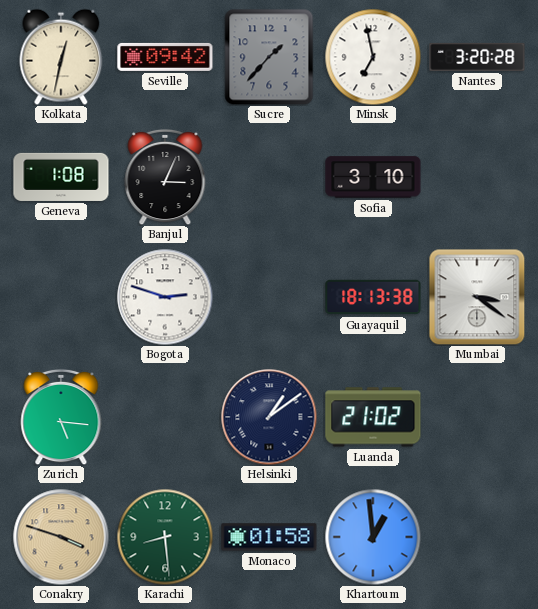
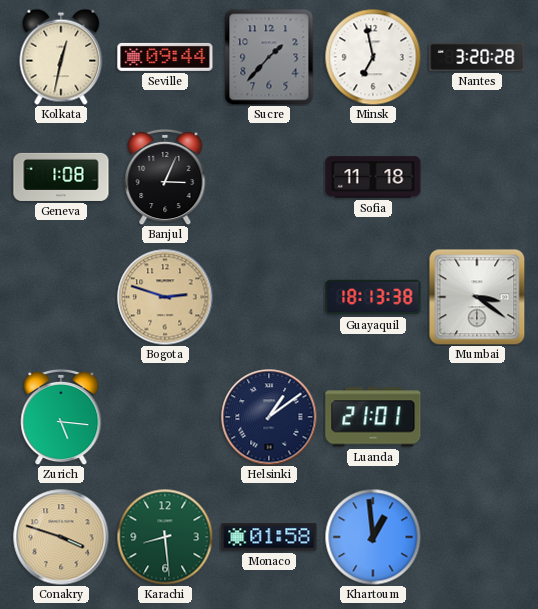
Seville: 09:42 -> 09:44 (165, 57)
Sofia: 3:10 -> 11:18 (373, 177)
Bogota dial: white -> champagne (165, 297)
Luanda: 21:02 -> 21:01 (373, 417)
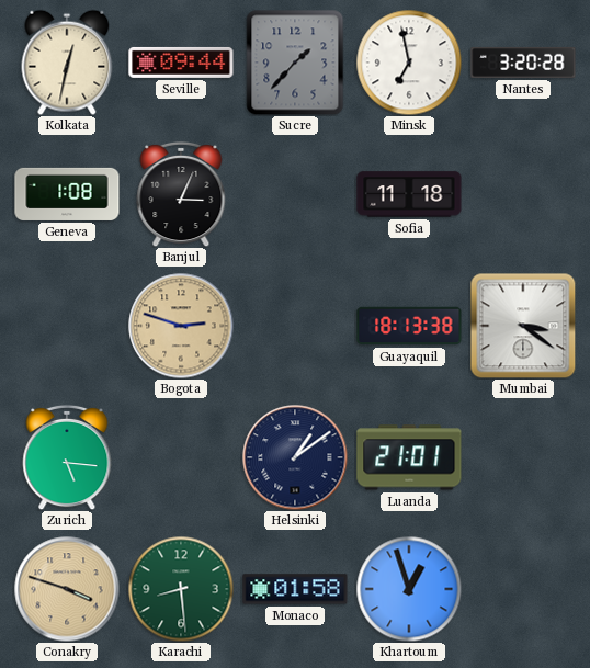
Khartoum: 12:59 -> 12:57 (409, 589)
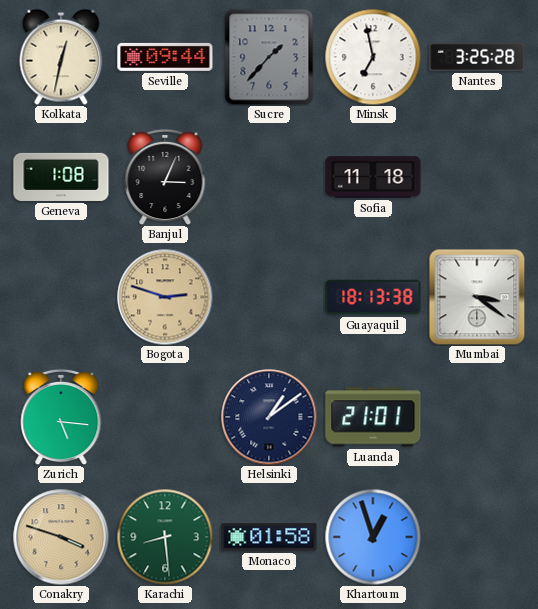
Nantes: 3:20 -> 3:25 (477, 57)
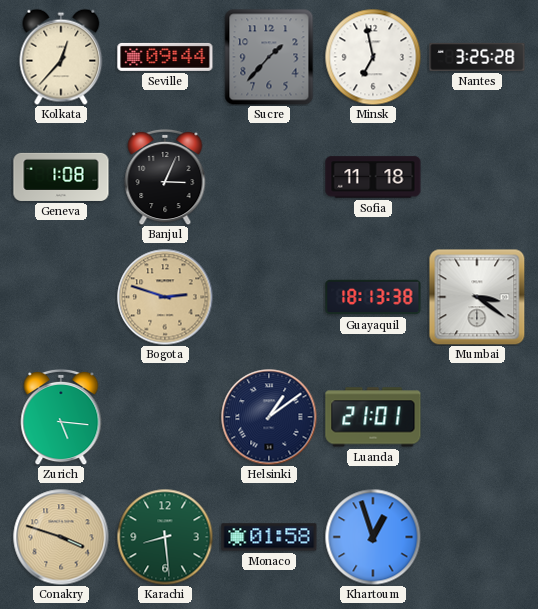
Kolkata: 12:32 -> 12:37 (61, 57)
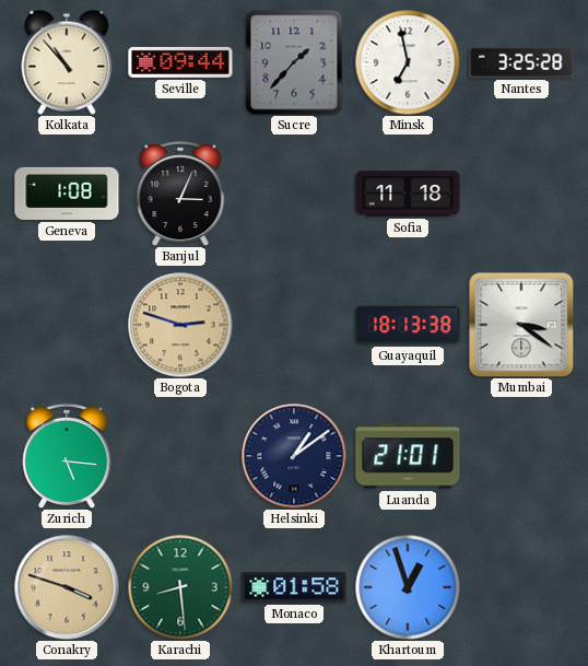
Kolkata: 12:37 -> 10:53 (67, 62)
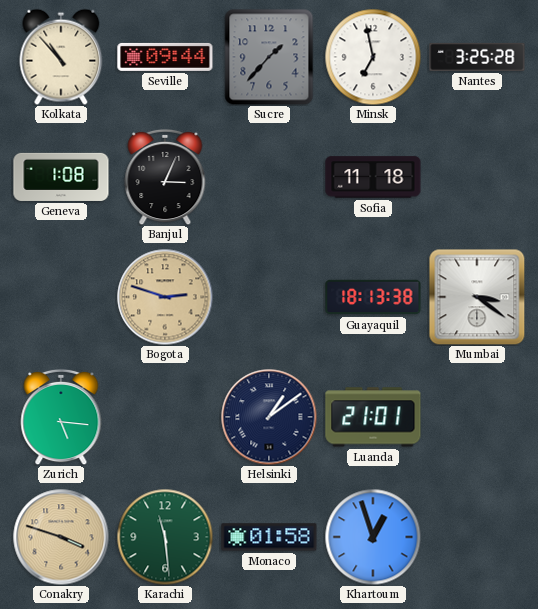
Karachi: 8:29 -> 11:29 (165, 537)
